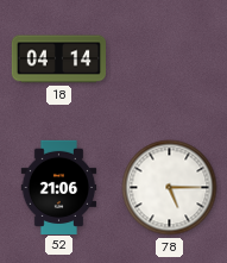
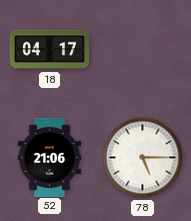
18: 04:14 -> 04:17 (49, 50)
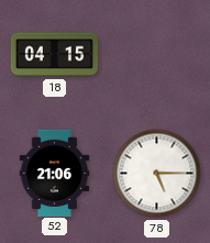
18: 04:17 -> 04:15 (54, 55)
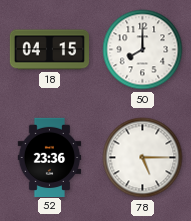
50: none -> 8:00 (143, 50)
52: 21:06 -> 23:36 (50, 157)
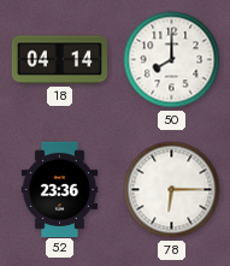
18: 04:15 -> 04:14 (59, 60)
78: 5:15 -> 6:15 (172, 190)
